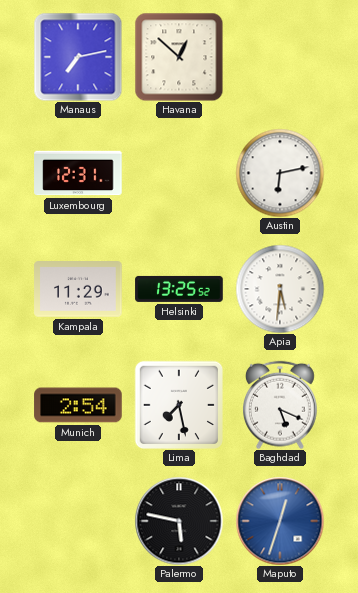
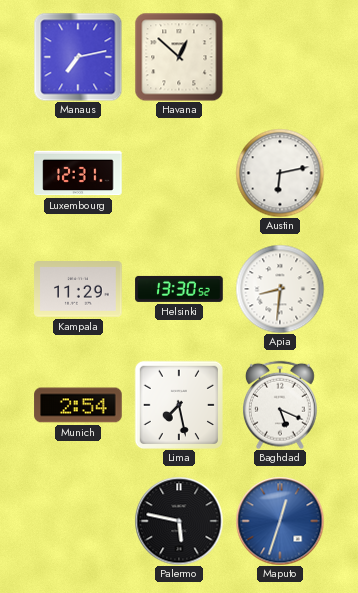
Helsinki: 13:25 -> 13:30 (179, 289)
Apia: 5:31 -> 8:31 (280, 289)
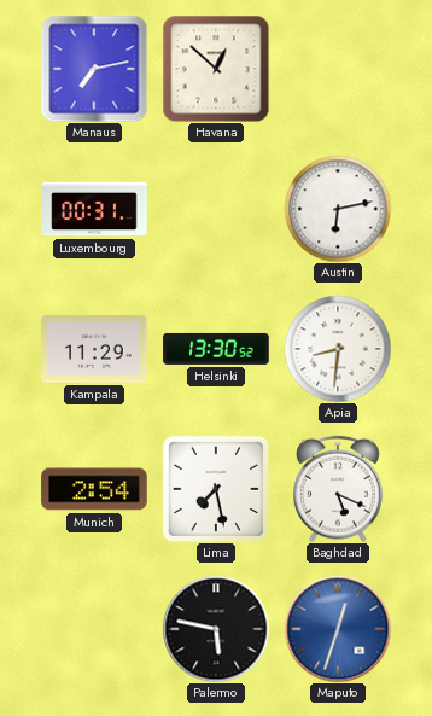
Luxembourg: 12:31 -> 00:31 (94, 209)
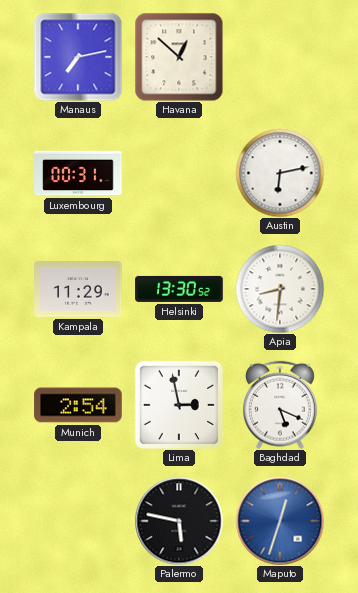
Lima: 7:28 -> 2:58 (178, 404)
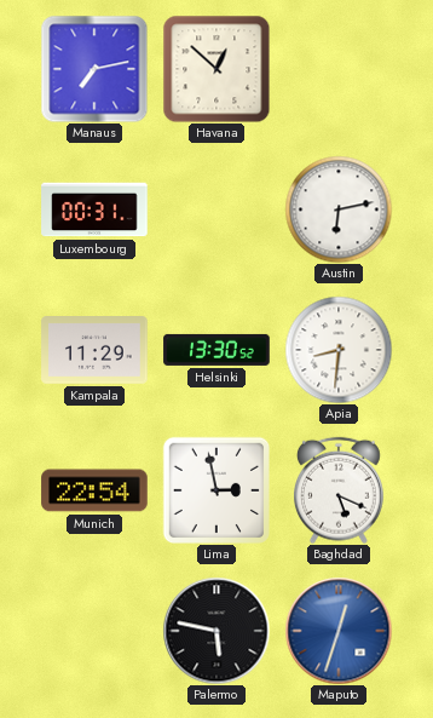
Munich: 2:54 -> 22:54 (94, 490)
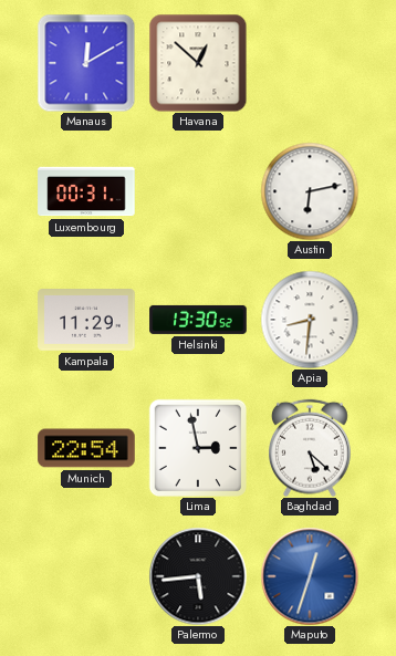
Manaus: 7:13 -> 12:10 (86, 63)
Baghdad: 5:19 -> 5:22 (311, 448)
Palermo: 5:47 -> 5:44 (198, 576)
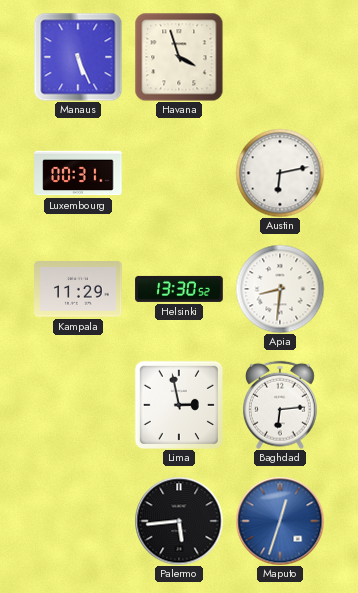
Manaus: 12:10 -> 5:26 (78, 57)
Havana: 12:52 -> 3:57 (179, 57)
Munich: 22:54 -> none (86, 448)
Baghdad: 5:22 -> 6:14 (281, 405)
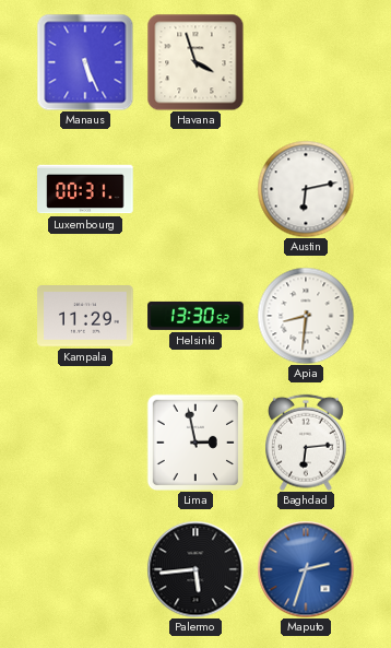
Maputo: 12:33 -> 2:33 (306, 569)
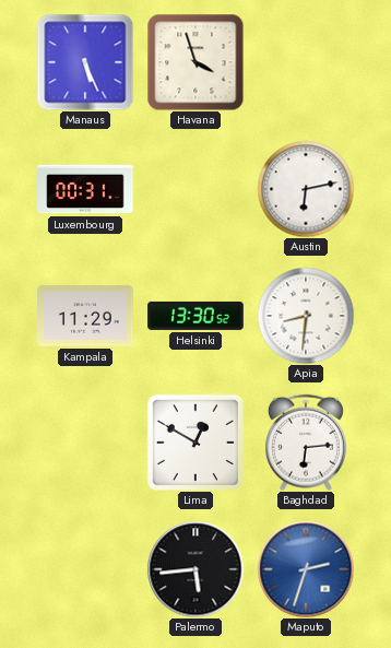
Lima: 2:58 -> 12:50 (194, 441)
